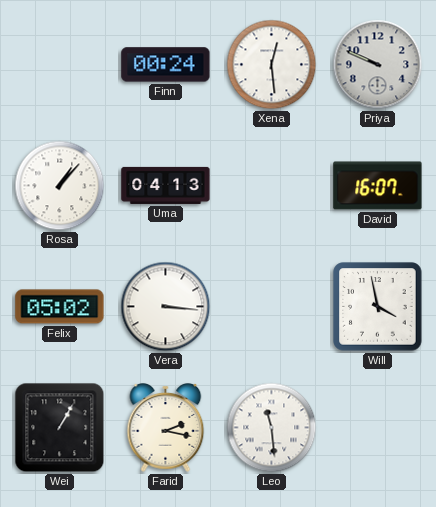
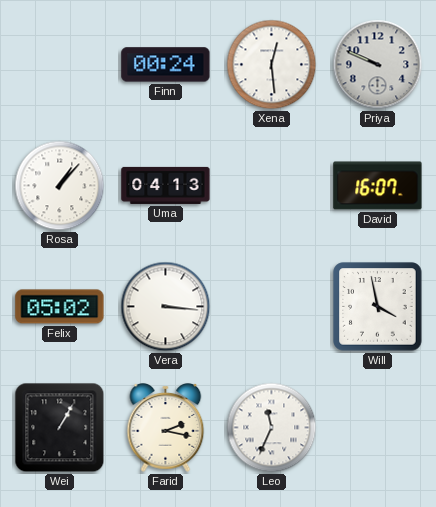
Leo: 11:29 -> 11:34 (272, 428)
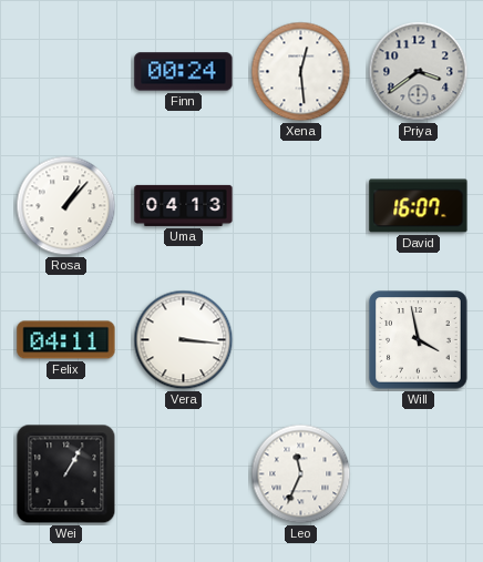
Priya: 9:49 -> 3:39 (419, 72)
Felix: 05:02 -> 04:11 (66, 340)
Farid: 2:17 -> none (166, 428)
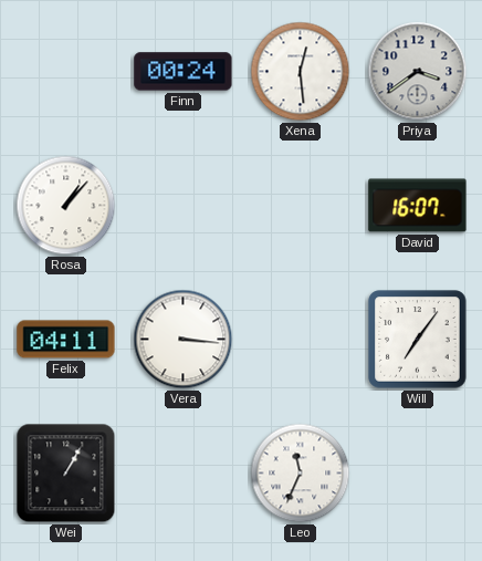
Uma: 04:13 -> none (184, 205)
Will: 3:58 -> 7:06 (418, 340)
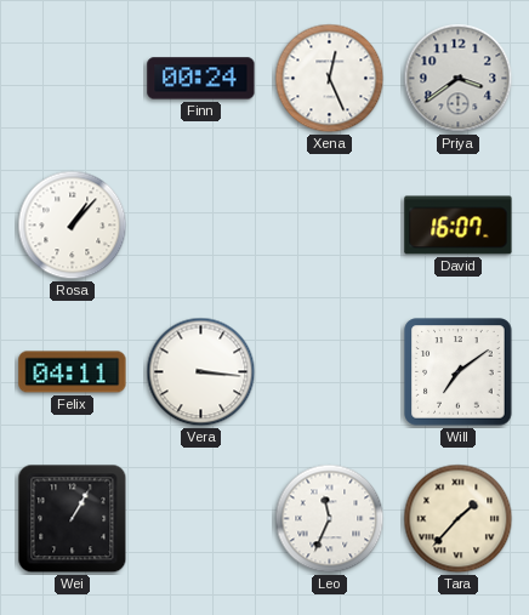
Xena: 12:29 -> 12:26 (330, 79)
Will: 7:06 -> 7:09 (459, 372)
Tara: none -> 1:37 (459, 519)
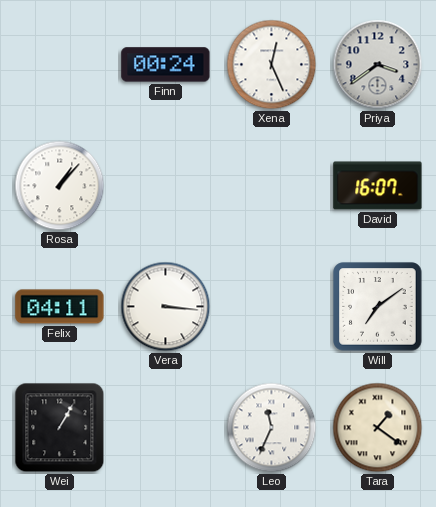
Tara: 1:37 -> 1:21 (378, 428)
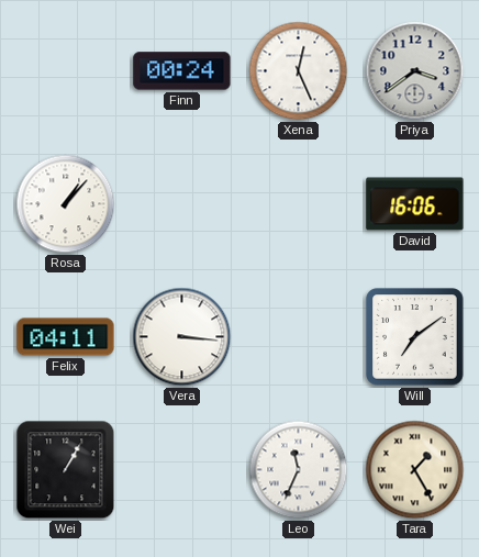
David: 16:07 -> 16:06 (415, 204)
Tara: 1:21 -> 1:25 (415, 470)
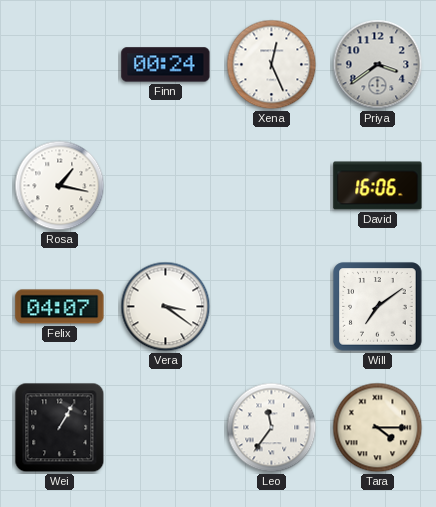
Rosa: 1:07 -> 1:17 (60, 186)
Felix: 04:11 -> 04:07 (60, 307)
Vera: 3:16 -> 3:21 (166, 307)
Leo: 11:34 -> 11:36 (272, 428)
Tara: 1:25 -> 4:15 (378, 428)
